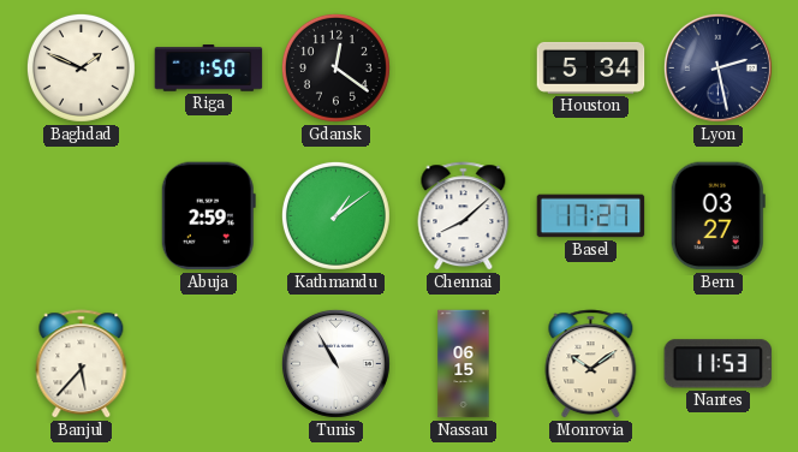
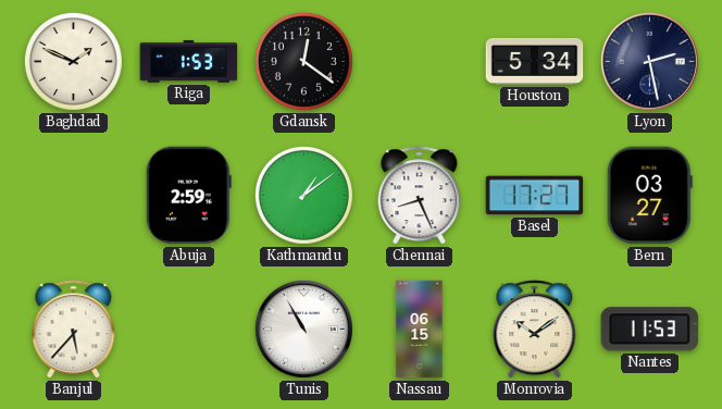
Riga: 1:50 -> 1:53 (189, 62)
Chennai: 8:08 -> 8:26 (420, 196)
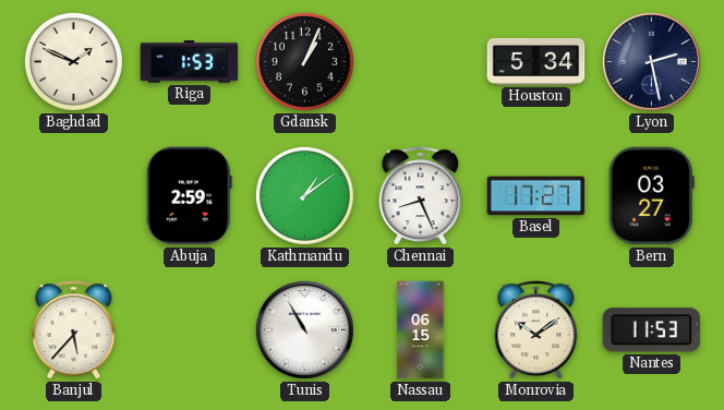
Gdansk: 12:21 -> 1:04 (304, 61)
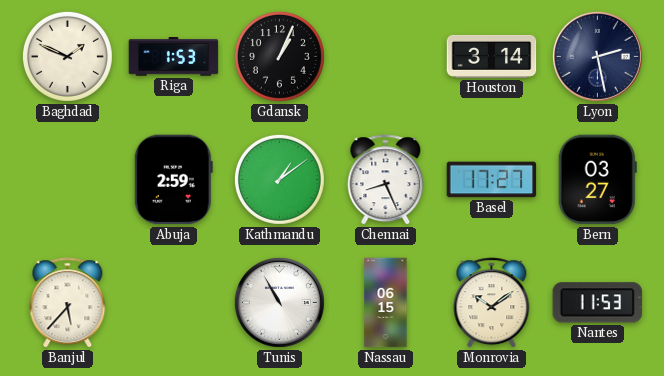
Houston: 5:34 -> 3:14 (492, 56)
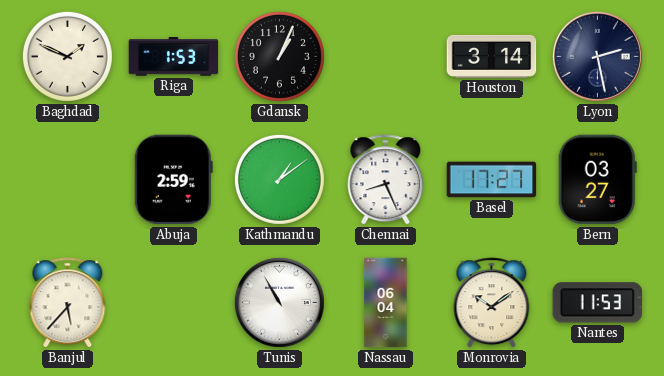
Nassau: 06:15 -> 06:04 (386, 303)
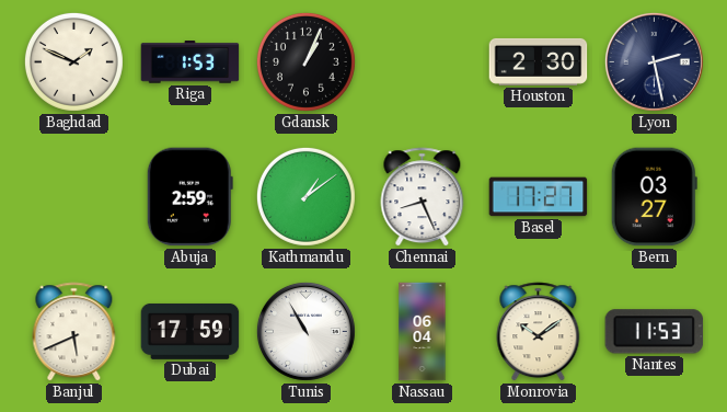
Houston: 3:14 -> 2:30 (539, 61)
Banjul: 5:37 -> 5:41 (74, 332)
Dubai: none -> 17:59 (191, 331)
